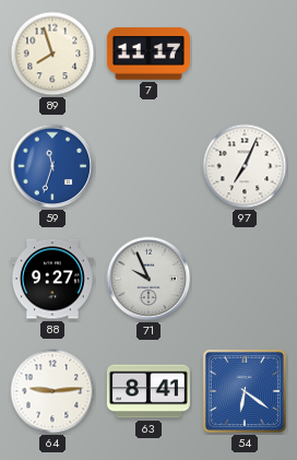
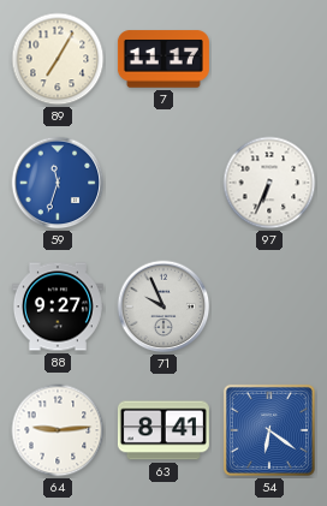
89: 7:57 -> 7:05 (58, 59)
97: 7:04 -> 6:34 (269, 183)
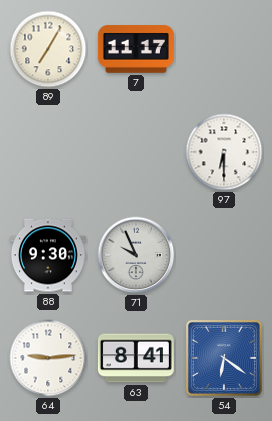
59: 11:33 -> none (58, 183)
97: 6:34 -> 6:30 (224, 152)
88: 9:27 -> 9:30 (48, 255)
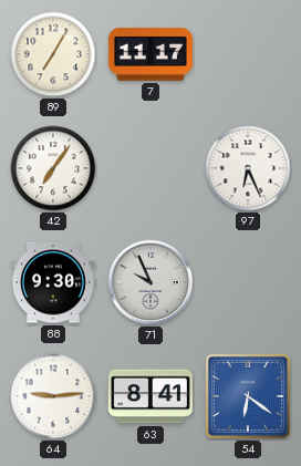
42: none -> 7:06 (53, 168)
97: 6:30 -> 6:26 (248, 168)
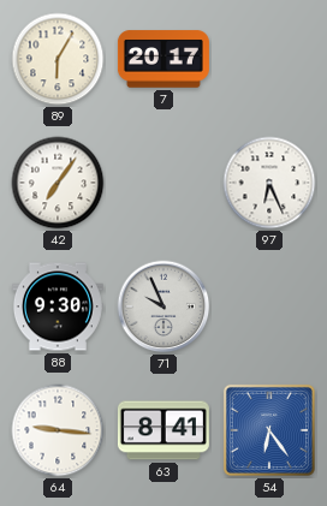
89: 7:05 -> 6:05 (58, 59)
7: 11:17 -> 20:17 (163, 59)
64: 9:14 -> 9:16 (58, 430)
54: 6:21 -> 6:24 (269, 430)
